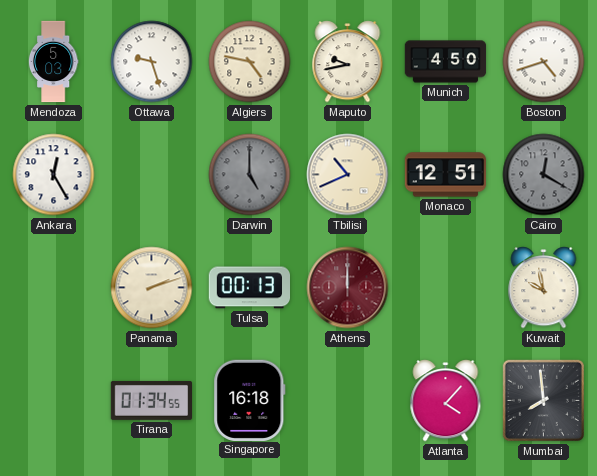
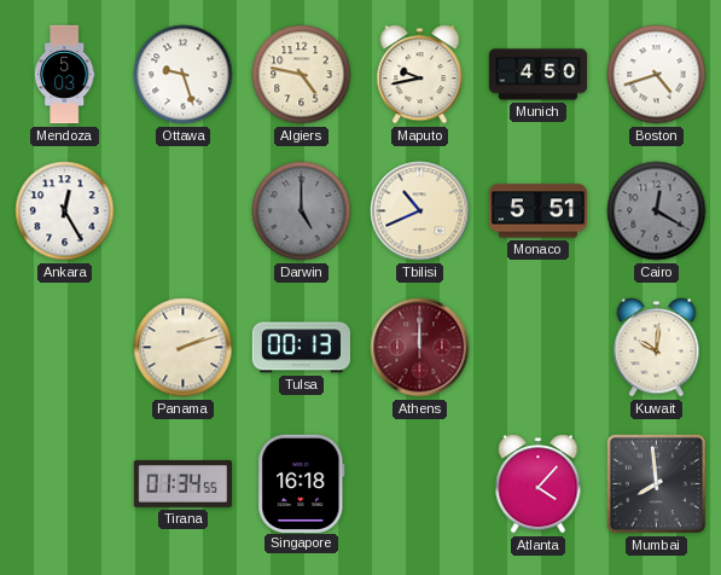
Monaco: 12:51 -> 5:51 (539, 211)
Kuwait: 9:58 -> 10:01 (657, 348)
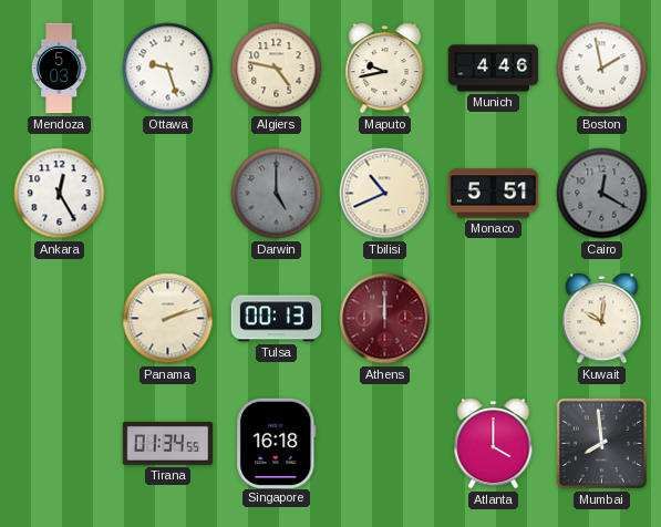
Munich: 4:50 -> 4:46 (494, 69)
Boston: 4:42 -> 1:58 (602, 69)
Atlanta: 4:07 -> 4:00 (494, 444)
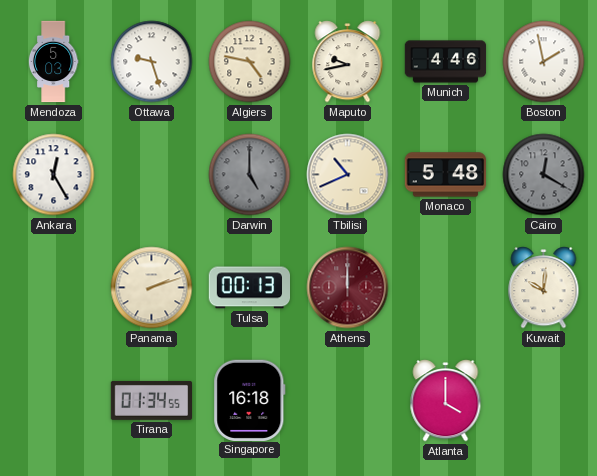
Monaco: 5:51 -> 5:48 (446, 175)
Mumbai: 7:59 -> none (601, 443)
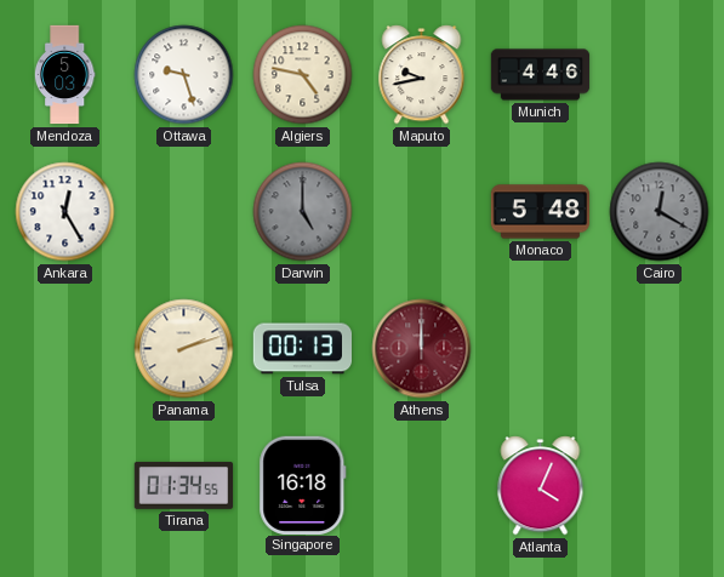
Boston: 1:58 -> none (544, 62)
Tbilisi: 10:41 -> none (348, 175)
Kuwait: 10:01 -> none (544, 288)
Atlanta: 4:00 -> 4:04 (541, 486)
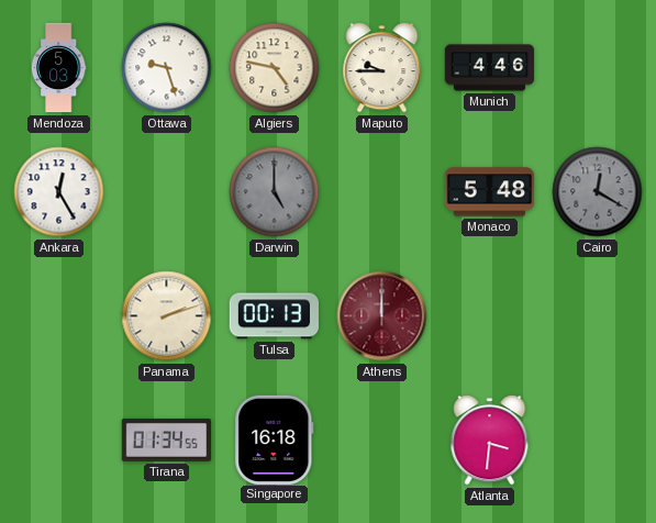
Maputo: 9:43 -> 9:45 (382, 68)
Atlanta: 4:04 -> 3:31 (490, 441)
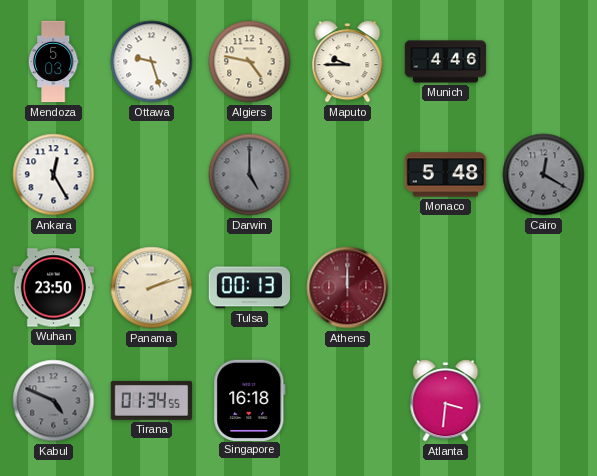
Wuhan: none -> 23:50 (54, 288)
Kabul: none -> 4:49 (54, 401)
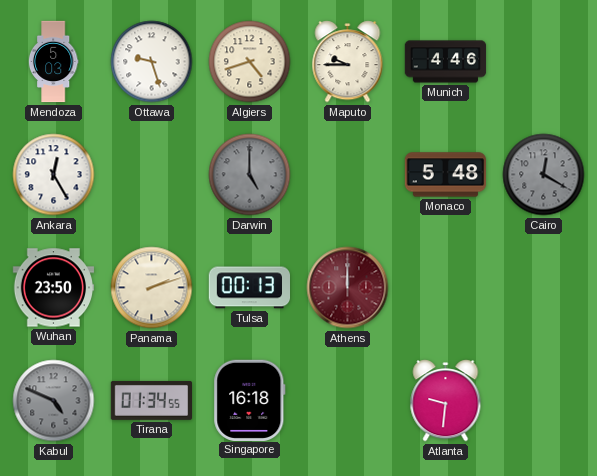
Algiers: 4:47 -> 4:42 (250, 62)
Atlanta: 3:31 -> 9:31 (446, 401)
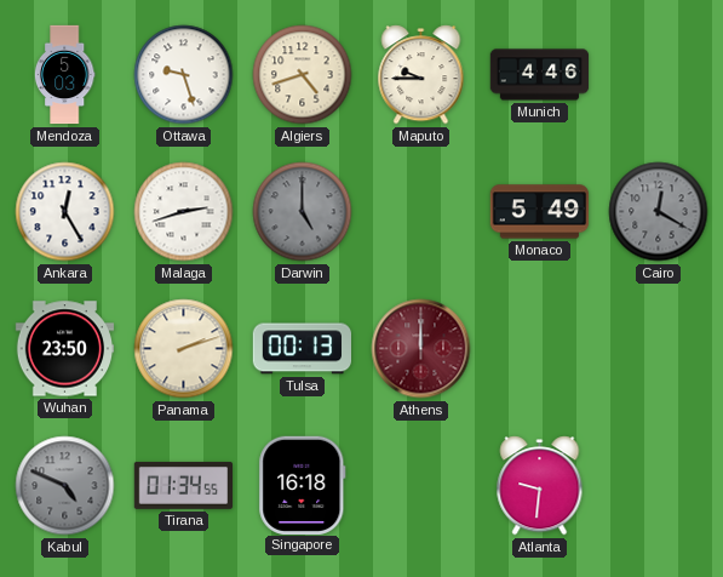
Malaga: none -> 2:42 (184, 212)
Monaco: 5:48 -> 5:49 (540, 212)
